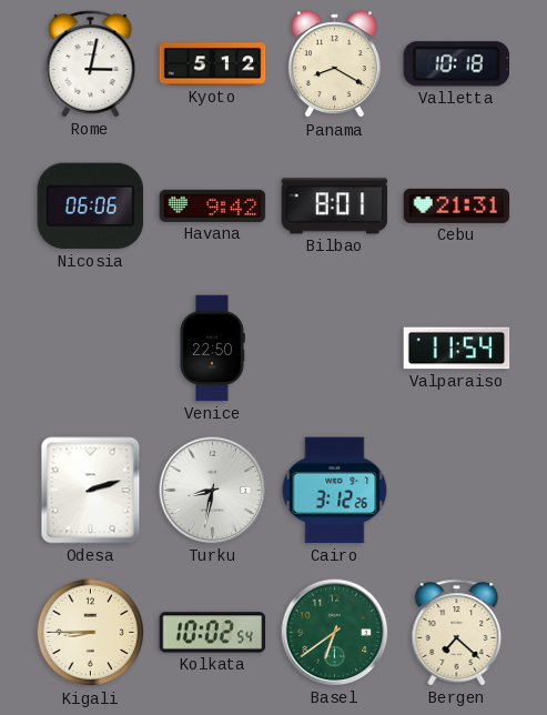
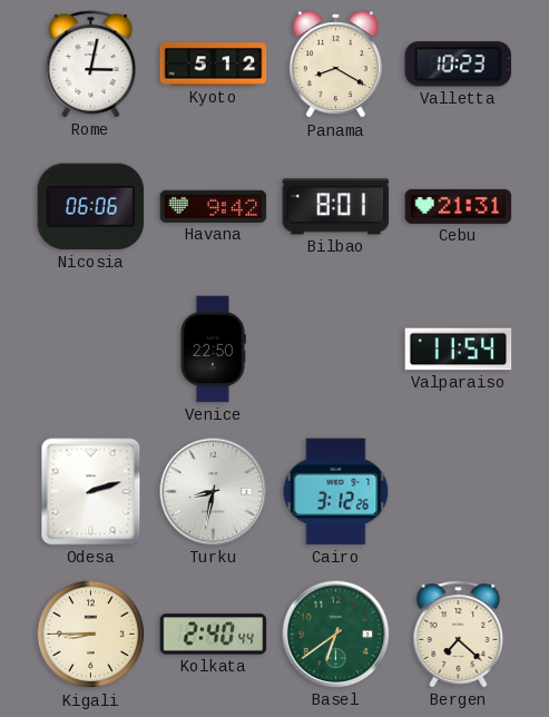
Valletta: 10:18 -> 10:23 (458, 65)
Kolkata: 10:02 -> 2:40 (214, 635)
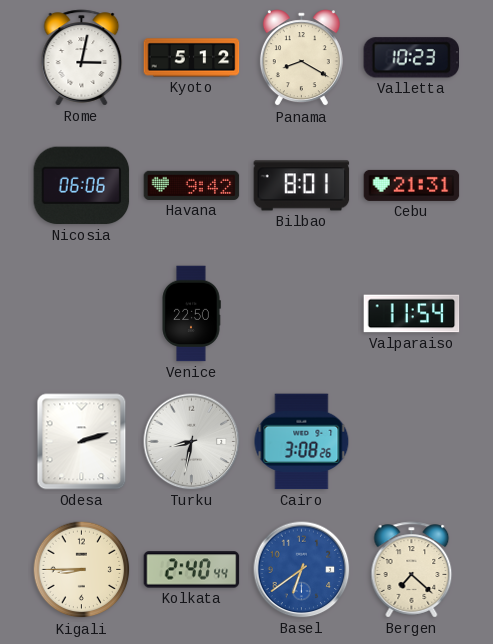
Cairo: 3:12 -> 3:08 (302, 442)
Basel dial: green -> blue (302, 570)
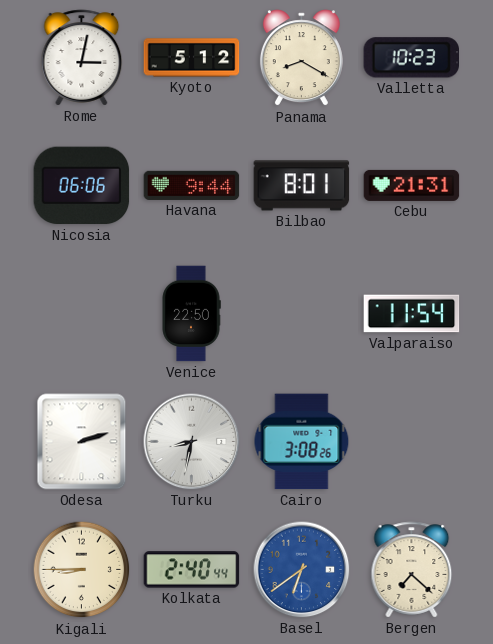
Havana: 9:42 -> 9:44 (192, 185)
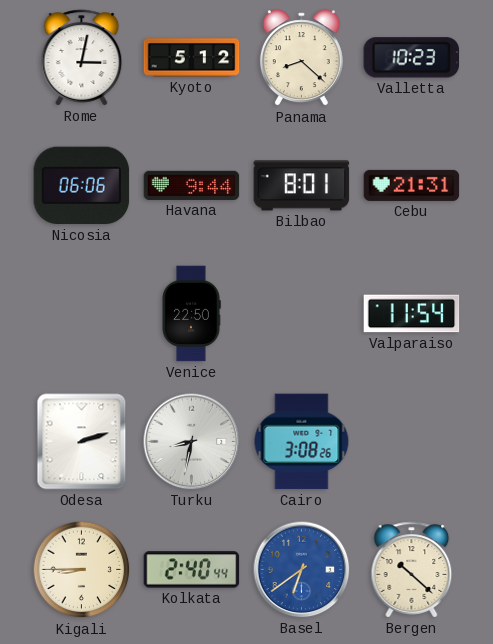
Panama: 8:20 -> 8:22 (301, 58)
Bergen: 7:22 -> 10:22 (412, 570)
